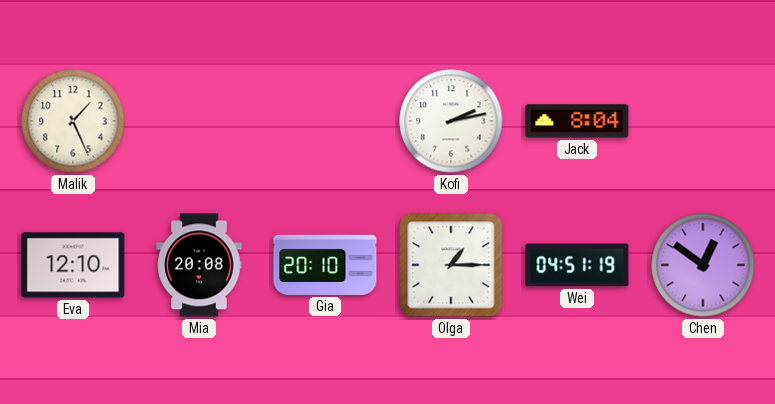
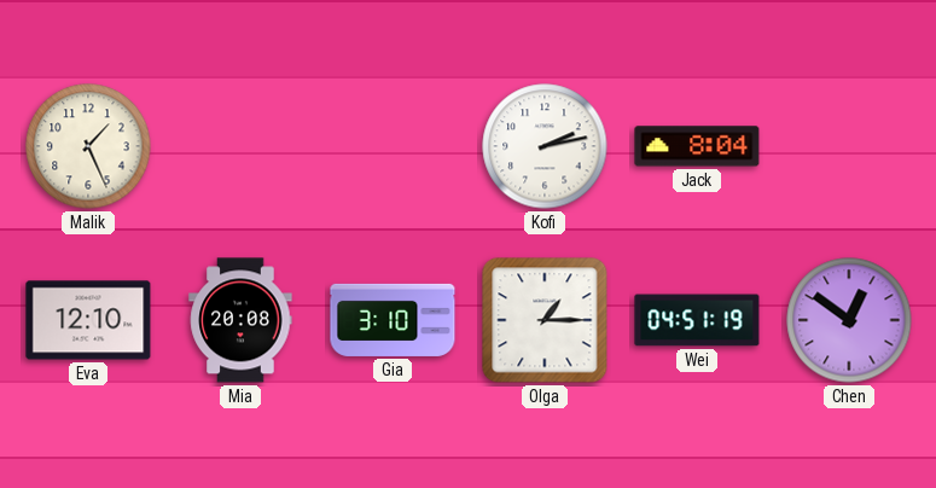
Gia: 20:10 -> 3:10 (393, 320)
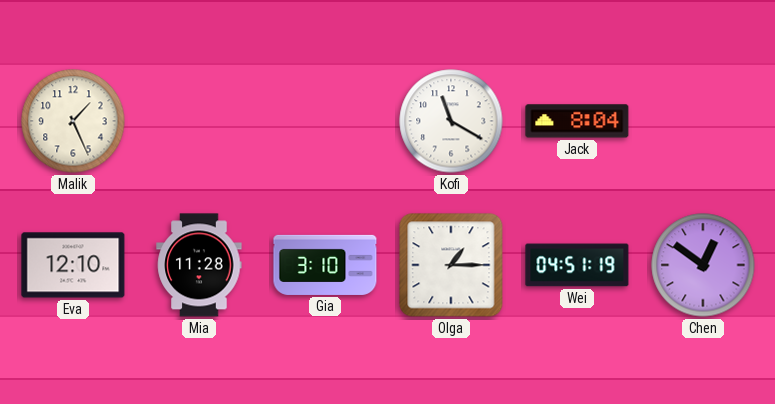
Kofi: 2:13 -> 11:20 (451, 121)
Mia: 20:08 -> 11:28 (199, 265)
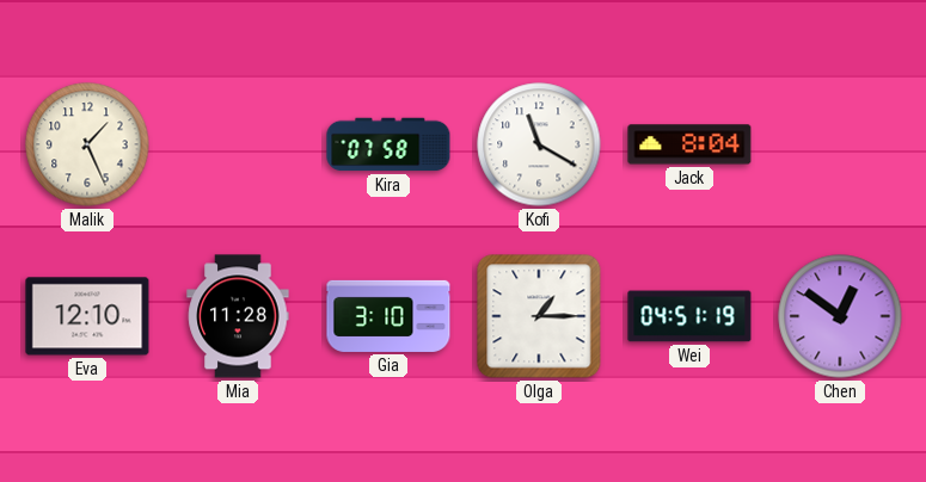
Kira: none -> 07:58 (388, 144)
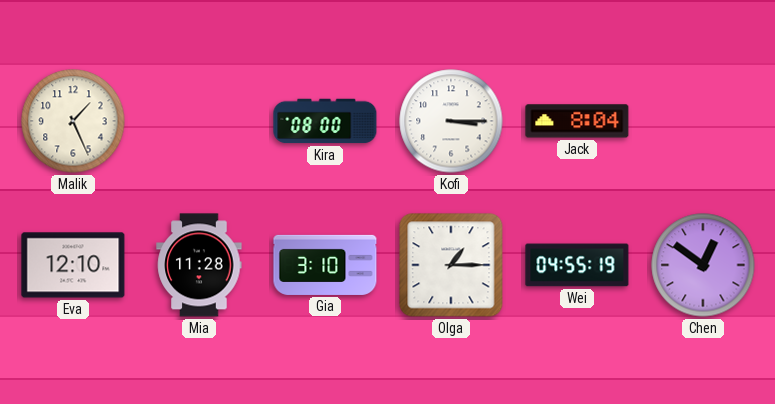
Kira: 07:58 -> 08:00 (325, 121)
Kofi: 11:20 -> 3:15 (451, 121)
Wei: 04:51 -> 04:55 (577, 265)
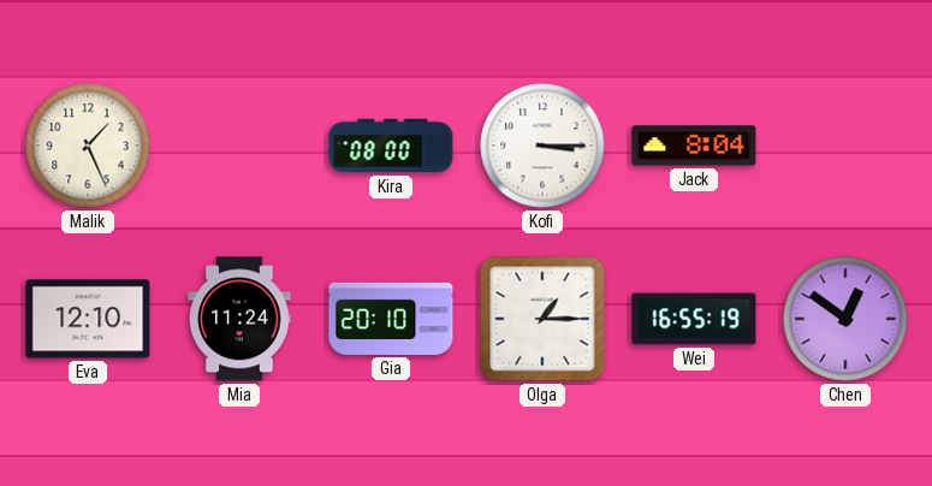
Mia: 11:28 -> 11:24 (239, 319)
Gia: 3:10 -> 20:10 (391, 319)
Wei: 04:55 -> 16:55 (694, 319)
